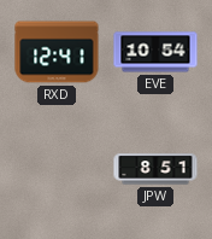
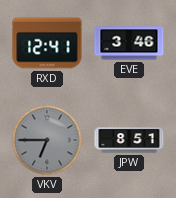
EVE: 10:54 -> 3:46 (129, 43)
VKV: none -> 6:45 (47, 140)
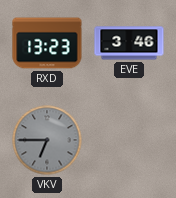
RXD: 12:41 -> 13:23 (47, 43)
JPW: 8:51 -> none (129, 140)
